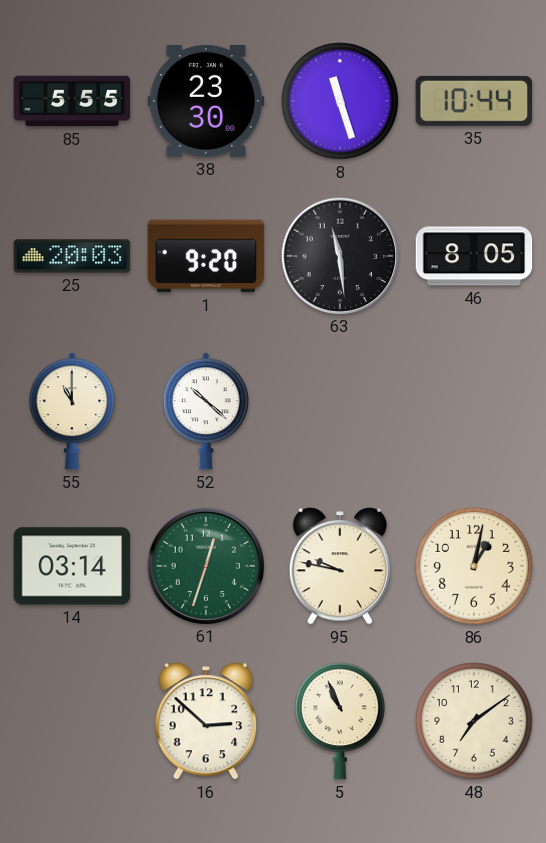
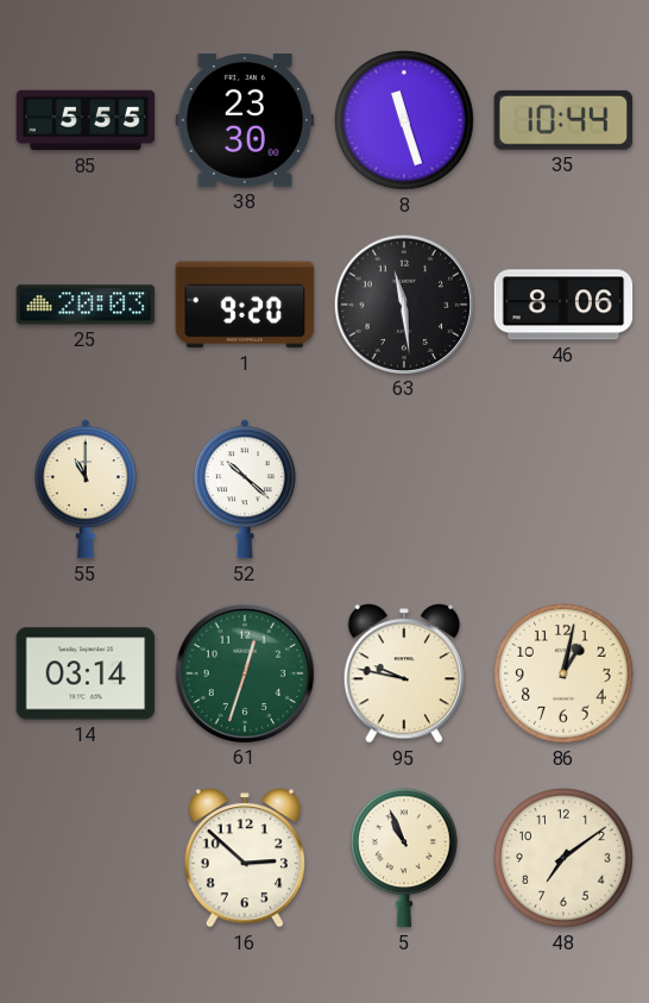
46: 8:05 -> 8:06 (563, 305)
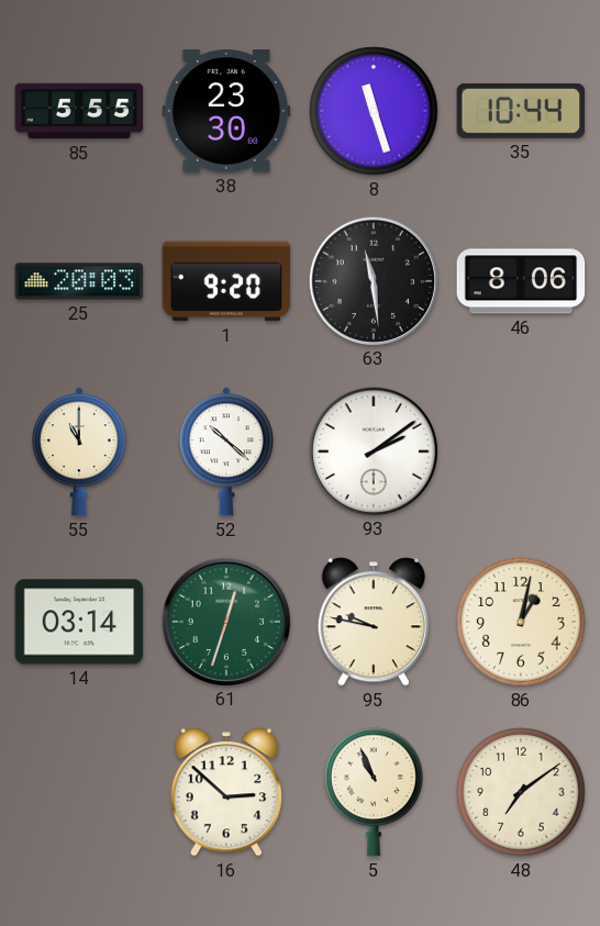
93: none -> 2:09 (373, 450)
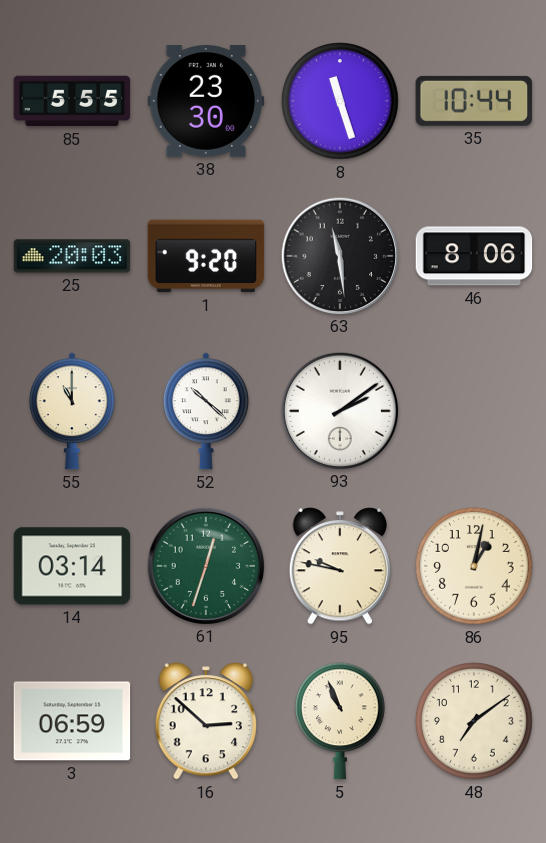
3: none -> 06:59 (72, 721)
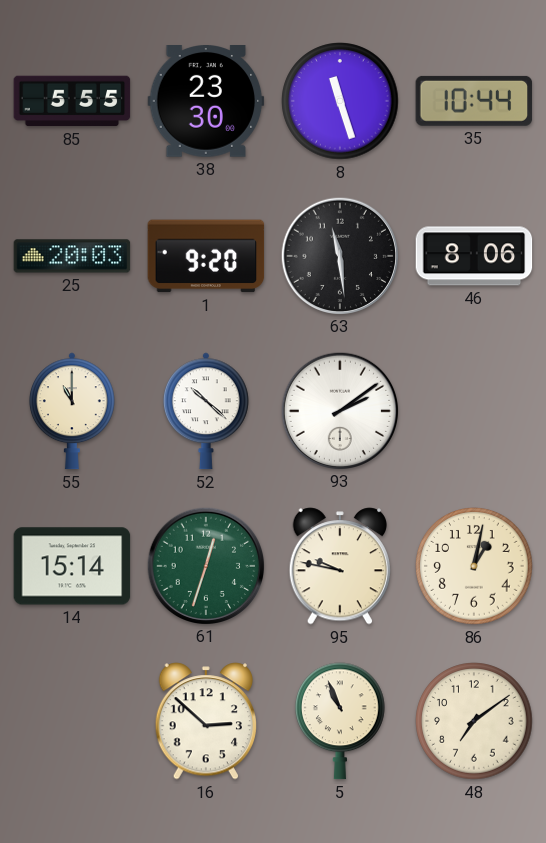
14: 03:14 -> 15:14 (72, 566)
3: 06:59 -> none (72, 721)
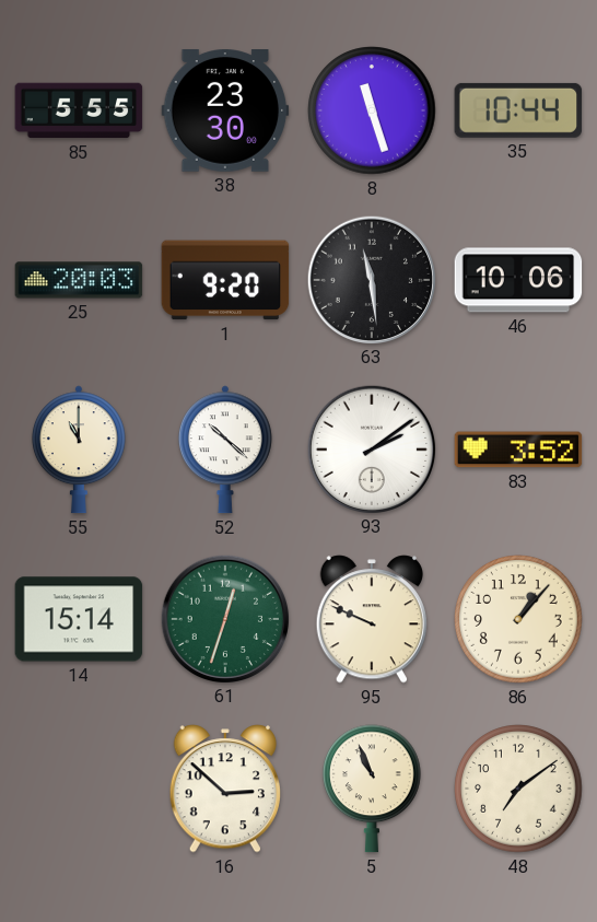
46: 8:06 -> 10:06 (518, 280)
83: none -> 3:52 (518, 450)
95: 9:47 -> 9:49 (371, 619)
86: 1:02 -> 1:07 (518, 619)
